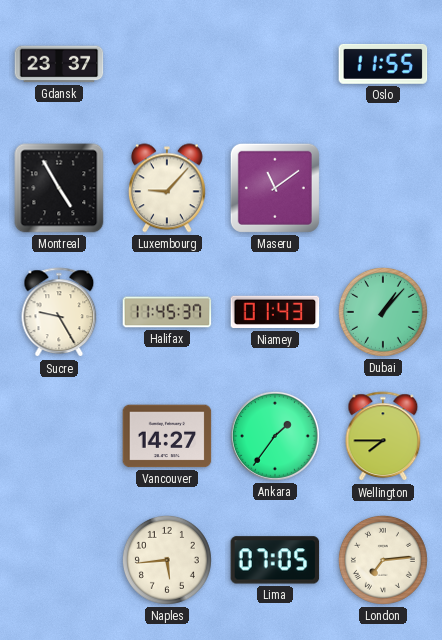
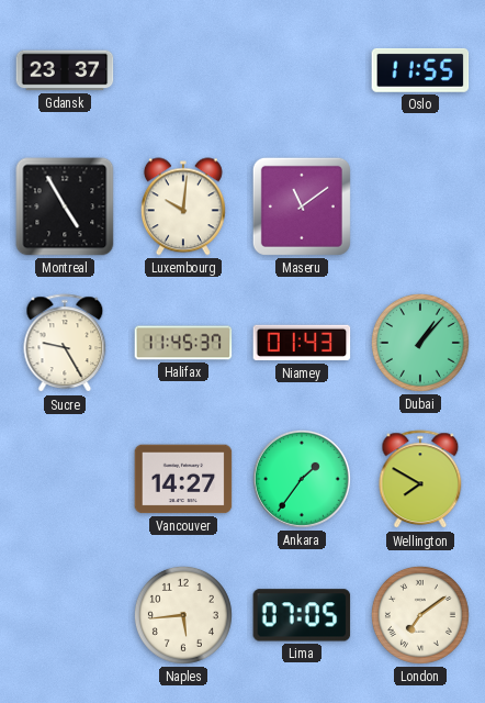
Luxembourg: 9:07 -> 10:01 (183, 207)
Wellington: 7:45 -> 7:50 (420, 480)
London: 7:14 -> 7:09 (420, 615)
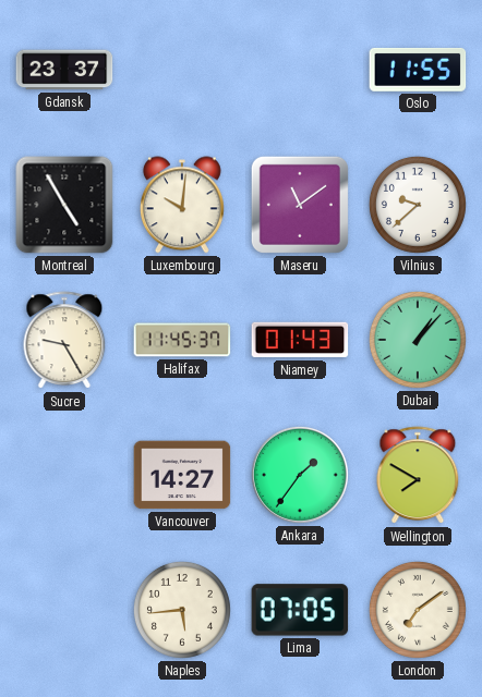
Vilnius: none -> 9:38 (418, 205)
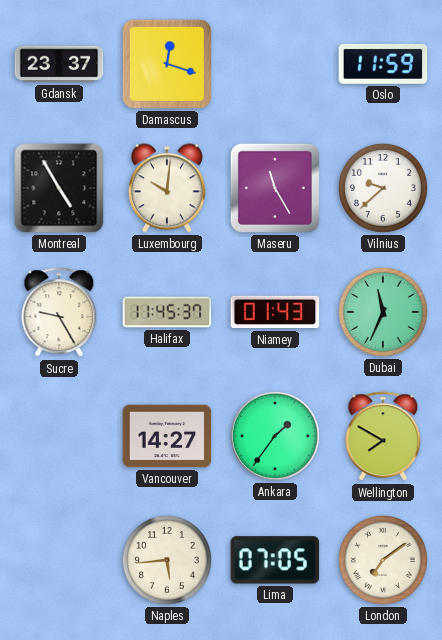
Damascus: none -> 12:18 (167, 64)
Oslo: 11:55 -> 11:59 (383, 64)
Maseru: 11:09 -> 11:25 (275, 188)
Dubai: 1:07 -> 11:34 (383, 312)
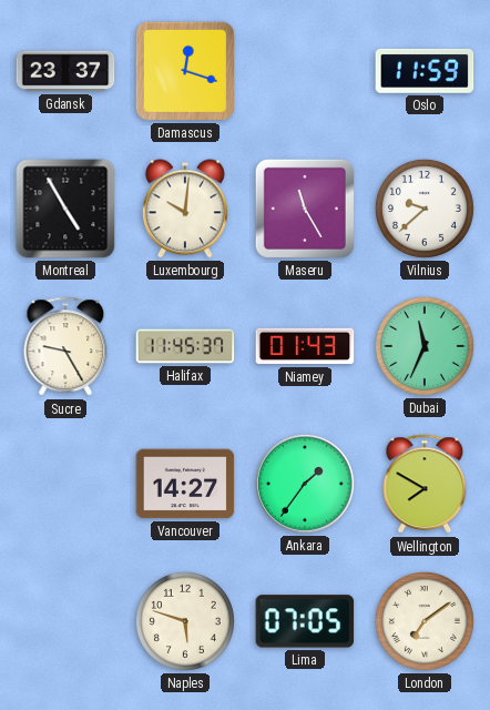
Naples: 5:44 -> 5:48 (185, 621)
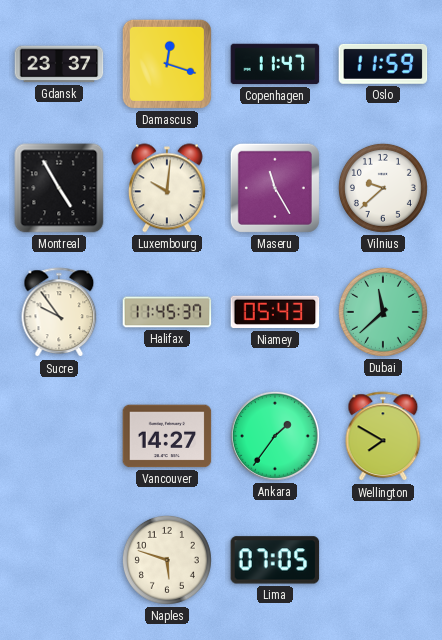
Copenhagen: none -> 11:47 (275, 64)
Sucre: 9:25 -> 9:54 (59, 313)
Niamey: 01:43 -> 05:43 (275, 312)
Dubai: 11:34 -> 11:38 (383, 312)
London: 7:09 -> none (425, 621)
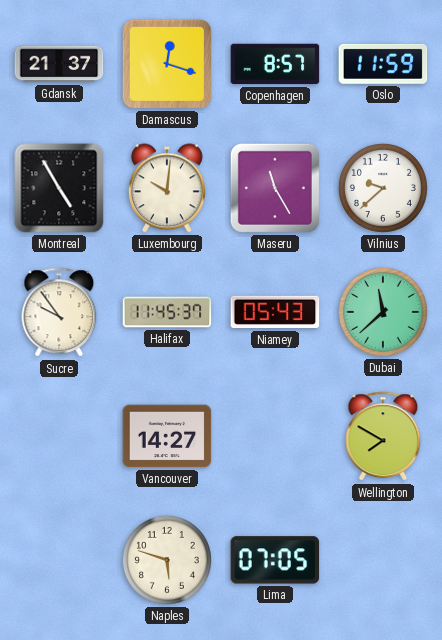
Gdansk: 23:37 -> 21:37 (59, 64)
Copenhagen: 11:47 -> 8:57 (275, 64)
Ankara: 1:36 -> none (275, 436)
